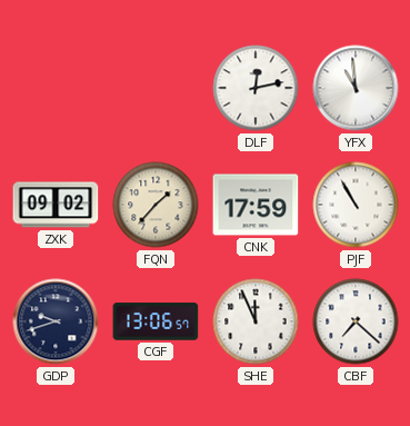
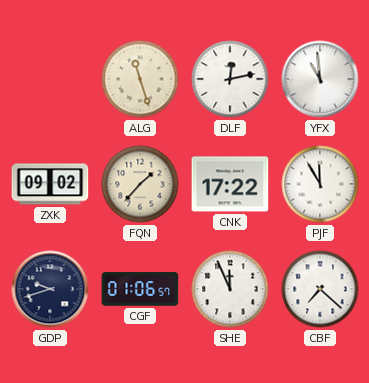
ALG: none -> 11:27 (140, 79)
CNK: 17:59 -> 17:22 (230, 184)
PJF: 10:55 -> 11:55 (320, 184)
CGF: 13:06 -> 01:06 (140, 289)
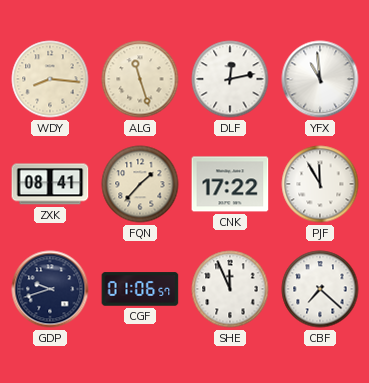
WDY: none -> 8:16 (50, 79)
ZXK: 09:02 -> 08:41 (50, 184)
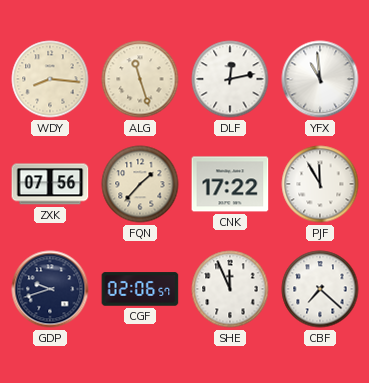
ZXK: 08:41 -> 07:56 (50, 184)
CGF: 01:06 -> 02:06 (140, 289)
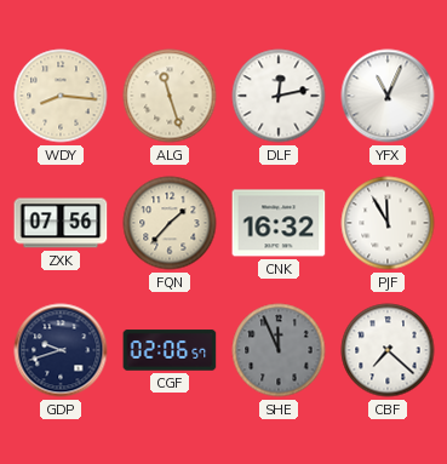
YFX: 10:59 -> 11:04 (388, 96)
CNK: 17:22 -> 16:32 (279, 223)
SHE dial: white -> grey (279, 350)
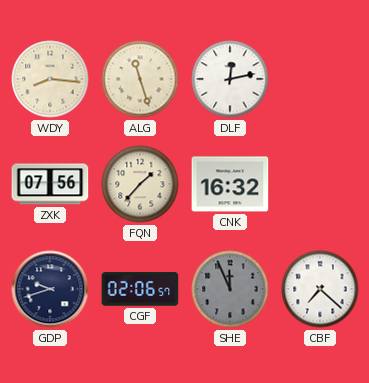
YFX: 11:04 -> none (388, 96)
PJF: 11:55 -> none (388, 223)
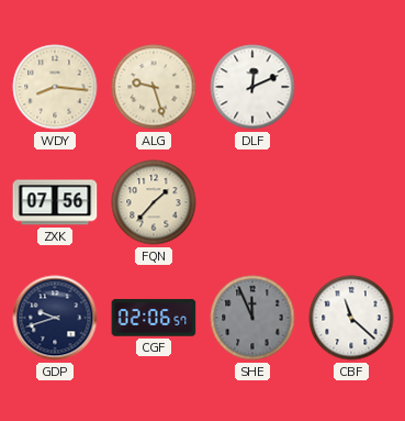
ALG: 11:27 -> 9:27 (154, 87)
DLF: 12:13 -> 12:11 (252, 87)
CNK: 16:32 -> none (230, 184)
CBF: 7:22 -> 11:22 (351, 318)
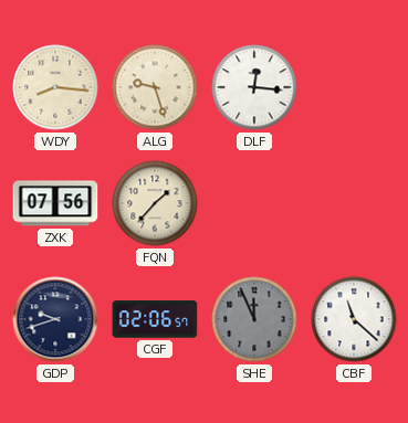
DLF: 12:11 -> 12:16 (254, 87)
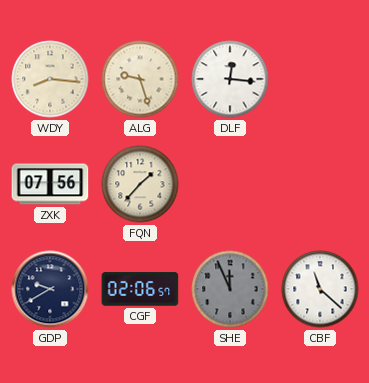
GDP: 9:42 -> 9:40 (50, 289)
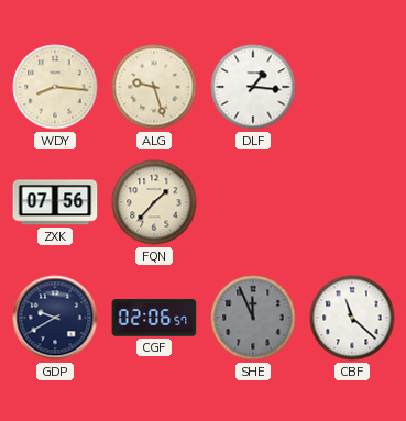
DLF: 12:16 -> 1:16 (253, 87)
